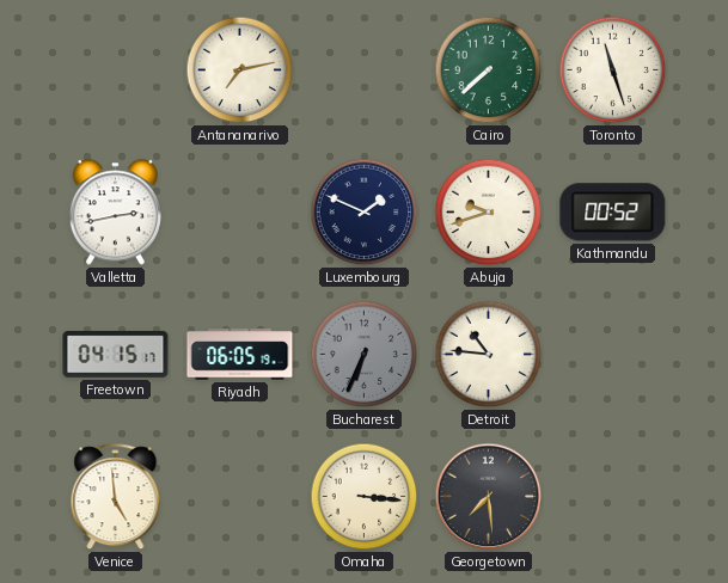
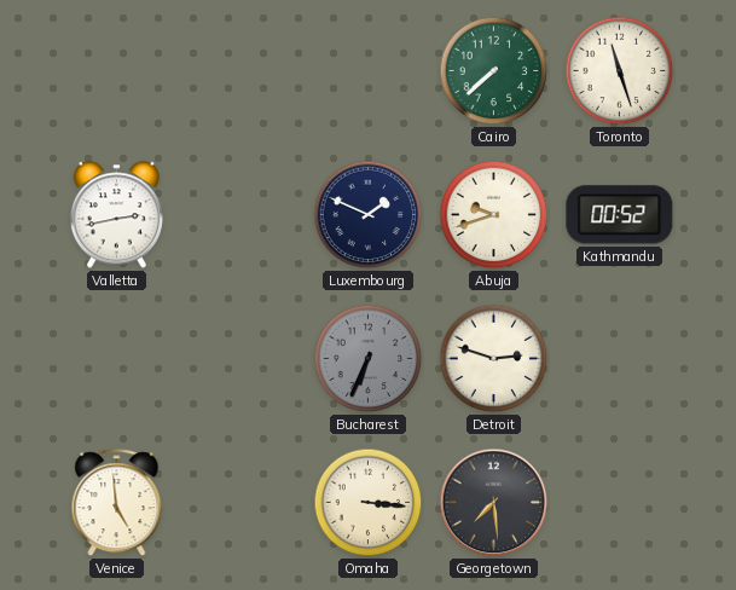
Antananarivo: 7:13 -> none (240, 70)
Freetown: 04:15 -> none (116, 355)
Riyadh: 06:05 -> none (240, 355)
Detroit: 10:46 -> 2:48 (494, 359)
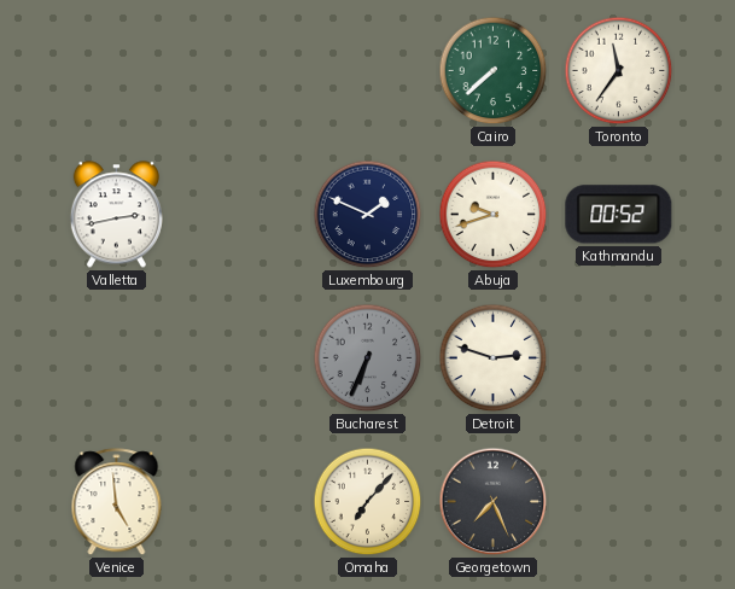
Toronto: 11:27 -> 11:36 (619, 71)
Omaha: 3:16 -> 7:07 (368, 502)
Georgetown: 7:29 -> 7:26 (494, 502)
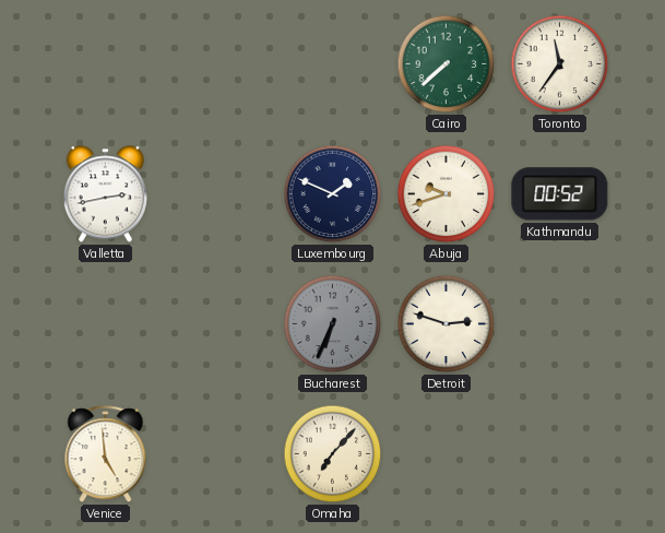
Georgetown: 7:26 -> none (494, 502)
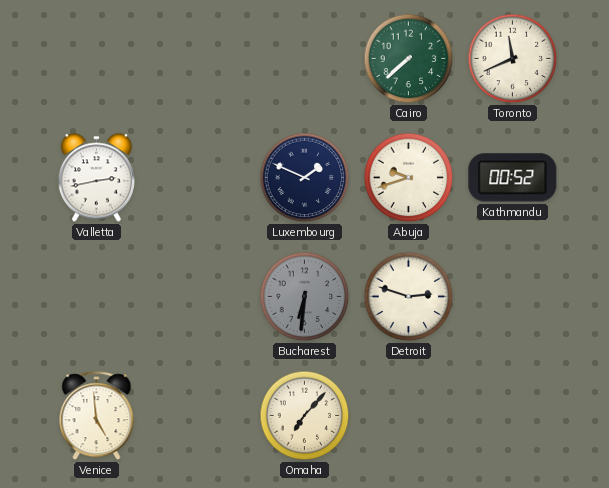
Toronto: 11:36 -> 11:41 (513, 59)
Bucharest: 6:34 -> 6:31 (305, 297)
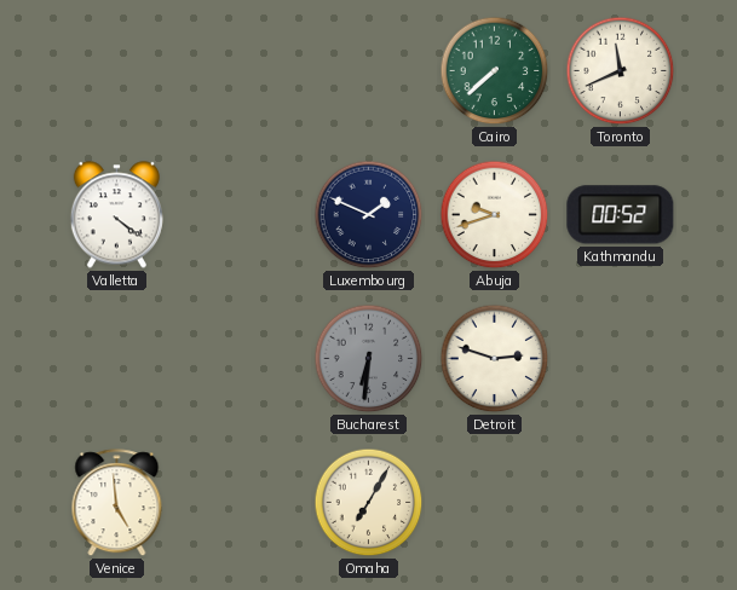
Valletta: 2:43 -> 4:21 (116, 215)
Omaha: 7:07 -> 7:05 (369, 503)
